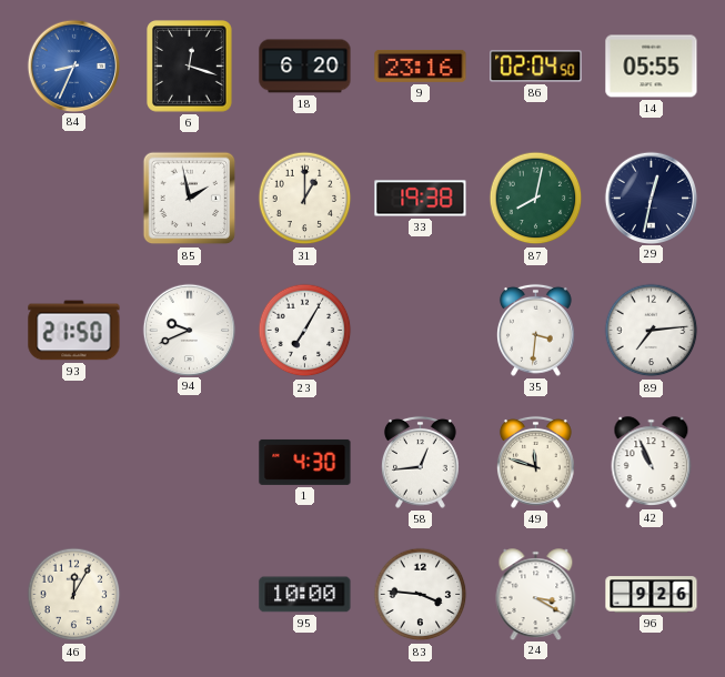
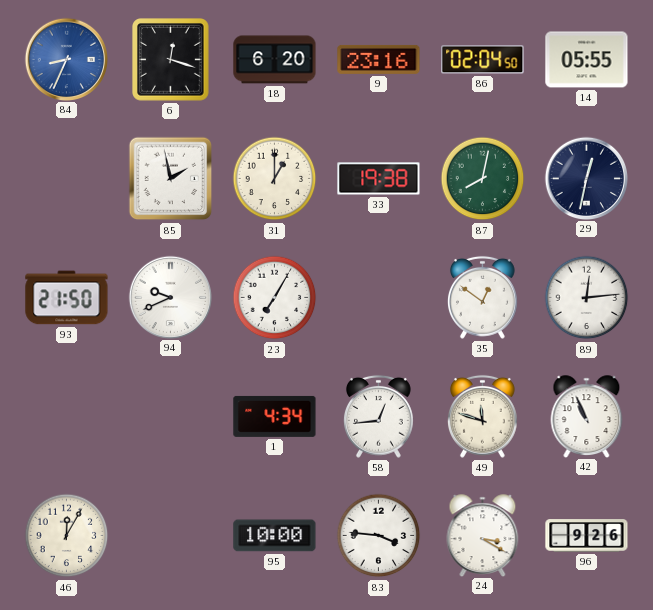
35: 3:31 -> 12:51 (483, 297)
89: 7:14 -> 12:14 (587, 298)
1: 4:30 -> 4:34 (275, 416)
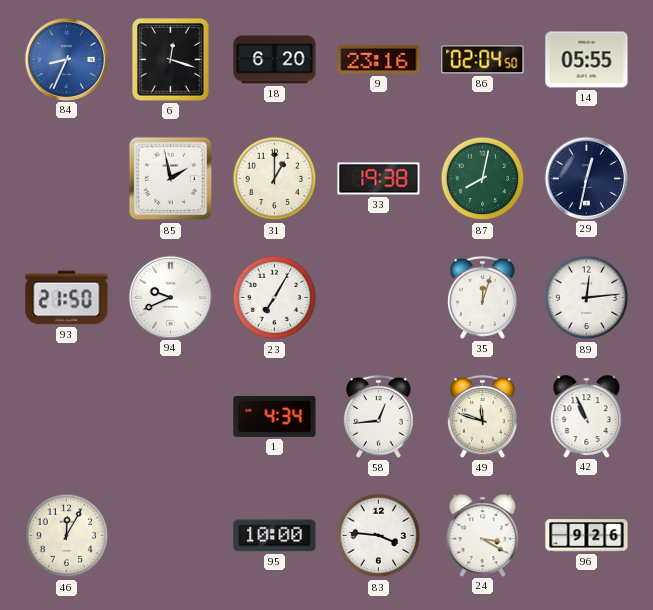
35: 12:51 -> 12:03 (483, 297)
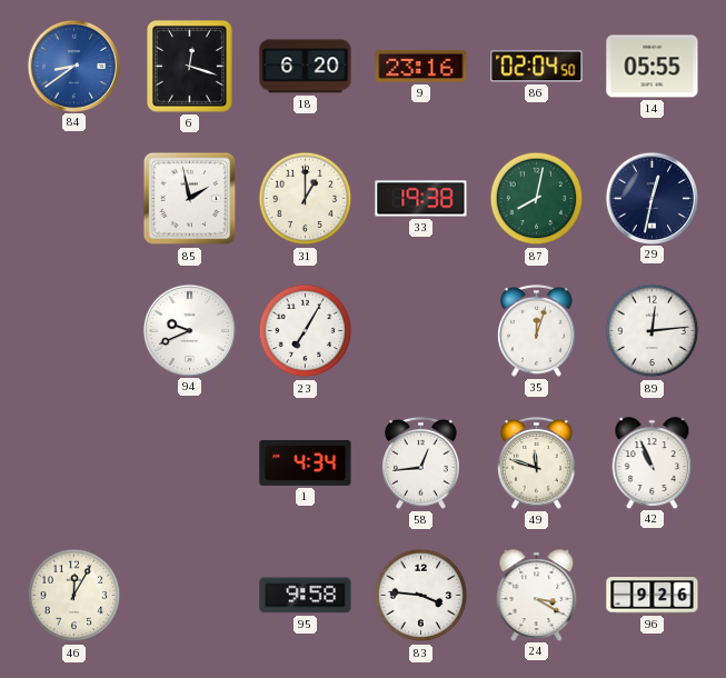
84: 8:34 -> 8:39 (73, 66)
93: 21:50 -> none (67, 298)
95: 10:00 -> 9:58 (306, 596)
